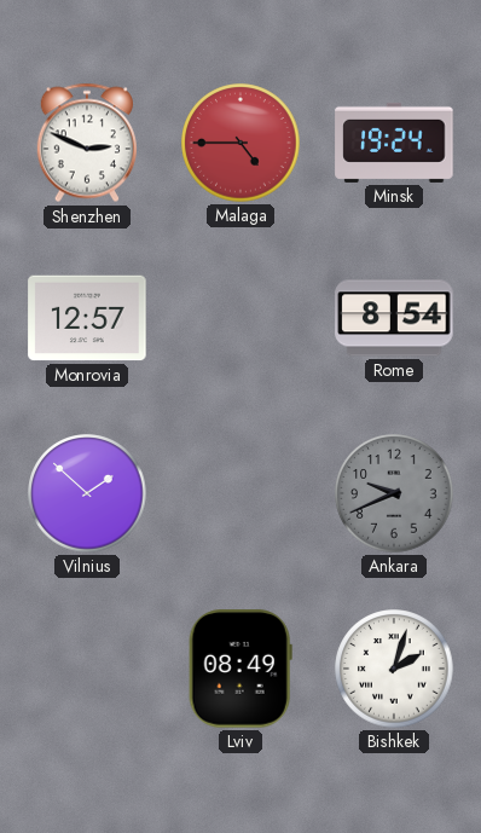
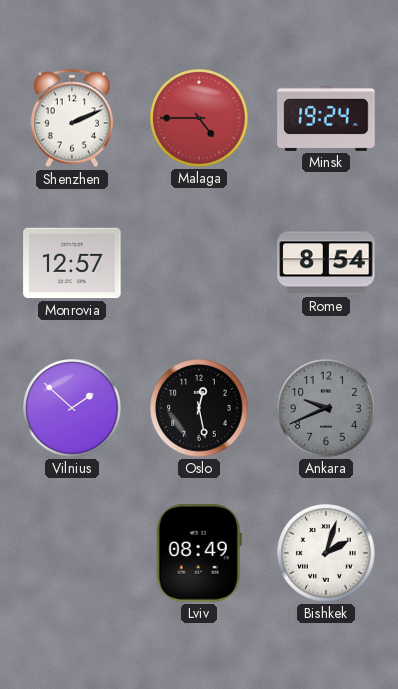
Shenzhen: 2:49 -> 2:11 (72, 118)
Oslo: none -> 12:28 (199, 408)
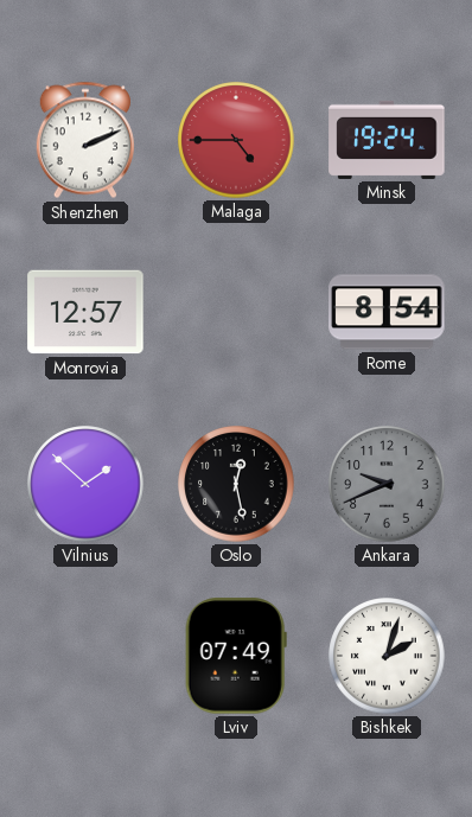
Lviv: 08:49 -> 07:49 (236, 656)
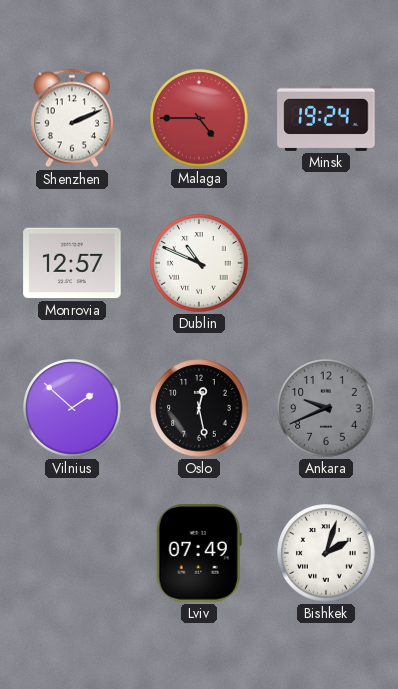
Dublin: none -> 10:49 (199, 263)
Rome: 8:54 -> none (387, 312)
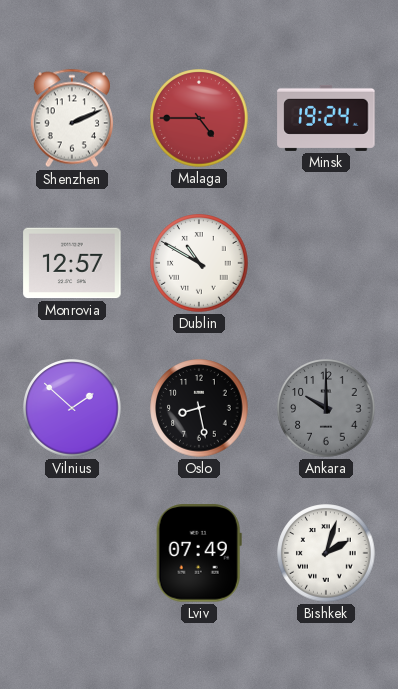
Dublin: 10:49 -> 10:50 (199, 263)
Oslo: 12:28 -> 8:28 (199, 408)
Ankara: 9:41 -> 10:00 (326, 408)
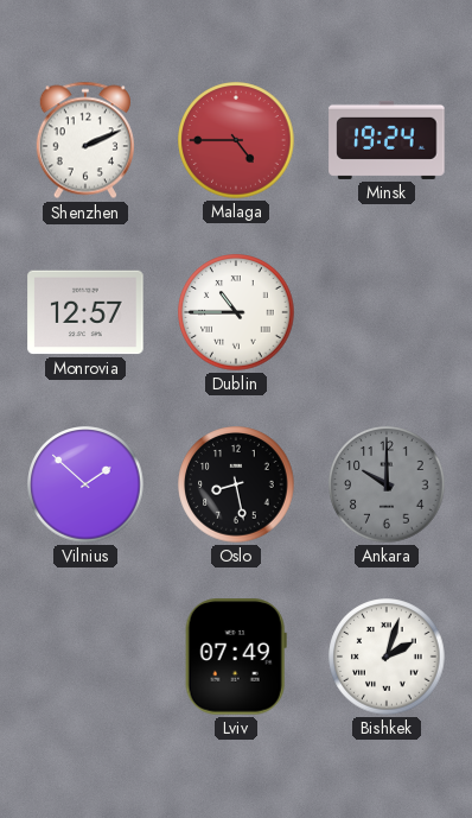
Dublin: 10:50 -> 10:45 (236, 312)
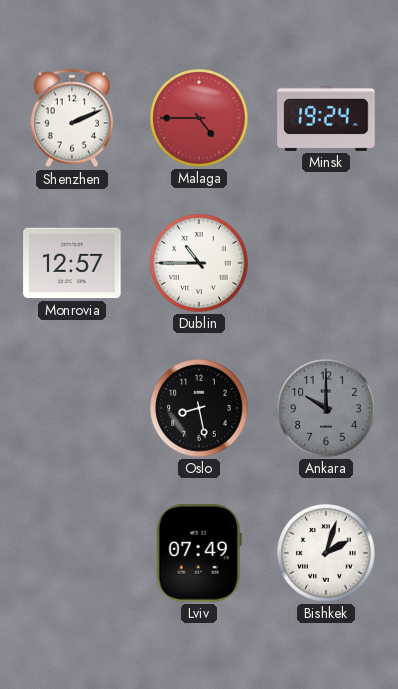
Vilnius: 1:52 -> none (85, 484)
